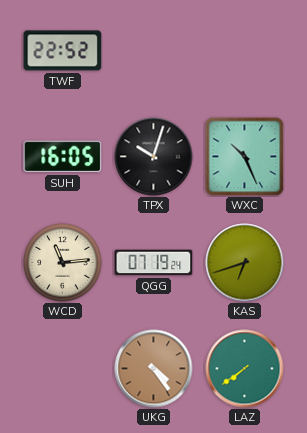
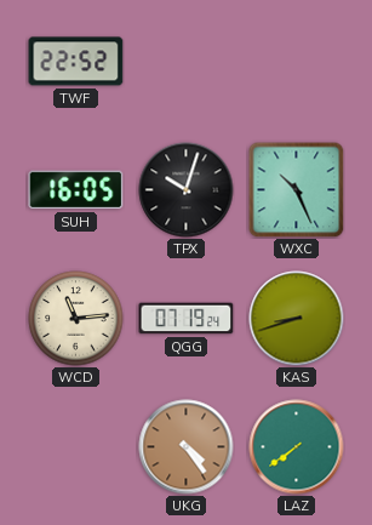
KAS: 6:42 -> 8:42 (297, 319)
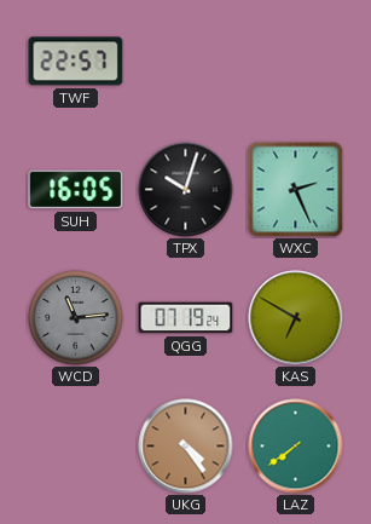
TWF: 22:52 -> 22:57 (76, 62)
WXC: 10:26 -> 2:26 (296, 190)
WCD dial: cream -> grey (76, 318)
KAS: 8:42 -> 6:50 (296, 318)
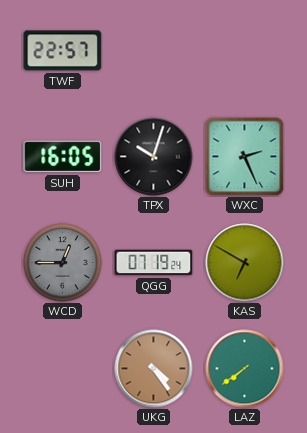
WCD: 11:14 -> 12:45 (63, 263)
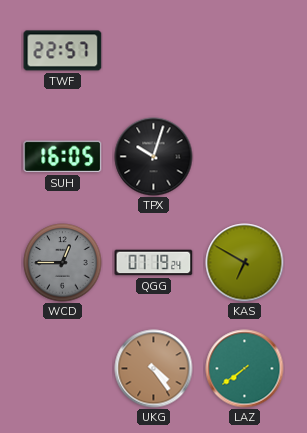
WXC: 2:26 -> none (245, 157)
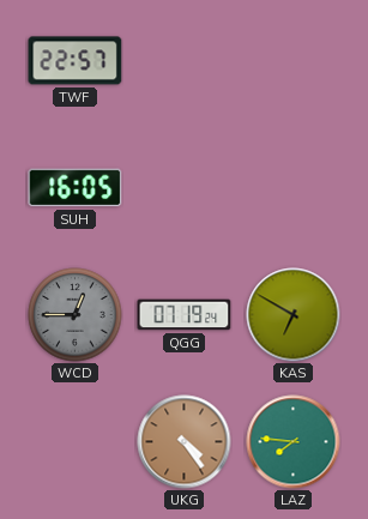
TPX: 10:03 -> none (154, 157)
LAZ: 7:39 -> 7:46 (294, 442)
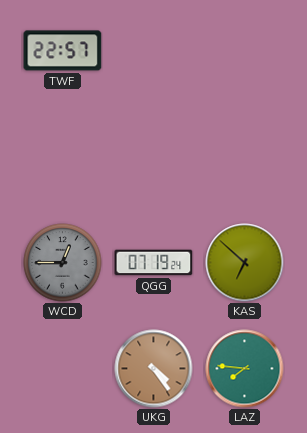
SUH: 16:05 -> none (76, 188)
KAS: 6:50 -> 6:52 (245, 263)
